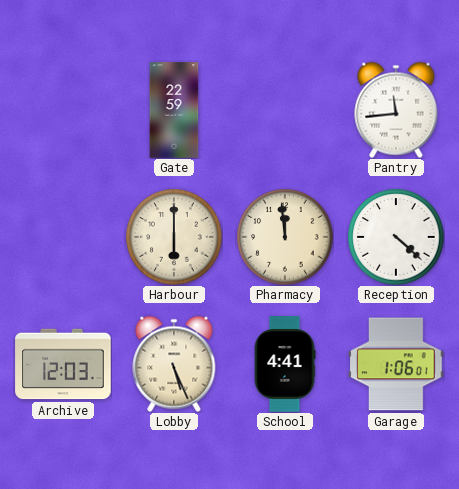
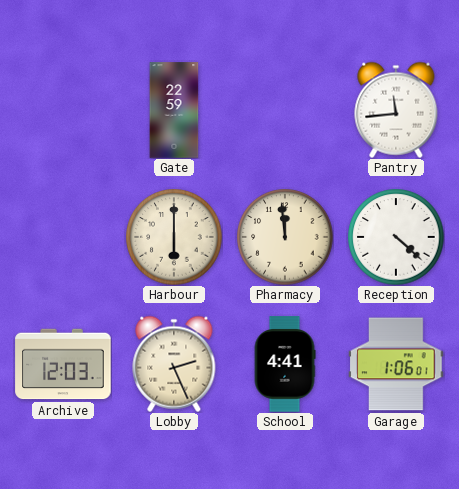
Lobby: 5:26 -> 2:26 (174, 364)
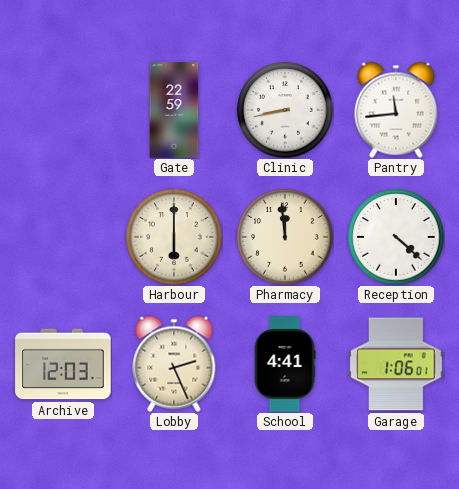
Clinic: none -> 8:43 (285, 110)
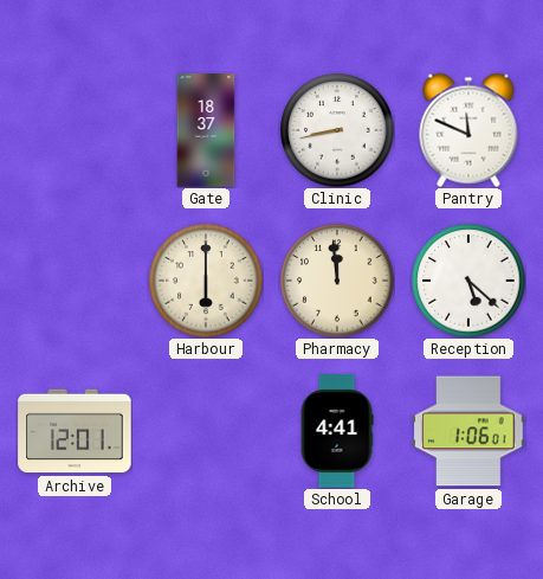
Gate: 22:59 -> 18:37 (206, 130)
Pantry: 11:44 -> 11:49 (468, 130)
Reception: 4:22 -> 5:22 (468, 281)
Archive: 12:03 -> 12:01 (75, 431)
Lobby: 2:26 -> none (174, 364)
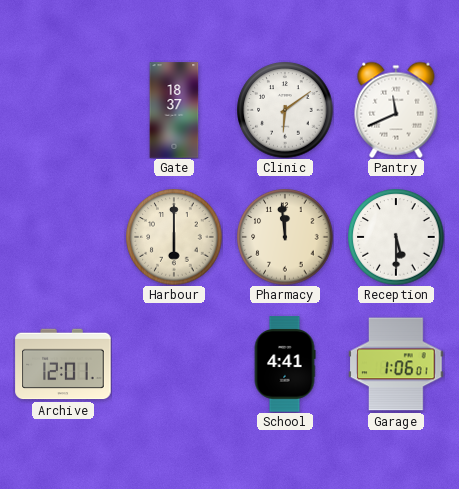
Clinic: 8:43 -> 6:09 (285, 110)
Pantry: 11:49 -> 11:41 (396, 110)
Reception: 5:22 -> 5:30 (396, 237)
